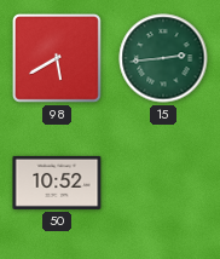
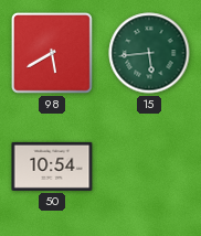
15: 2:44 -> 5:44 (149, 53)
50: 10:52 -> 10:54 (52, 167)
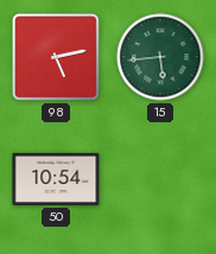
98: 5:40 -> 5:13 (56, 57)
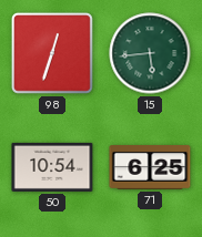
98: 5:13 -> 12:33 (52, 53)
71: none -> 6:25 (150, 168)
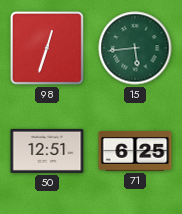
50: 10:54 -> 12:51 (47, 151)
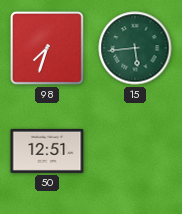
98: 12:33 -> 7:33 (47, 48)
71: 6:25 -> none (135, 152)
